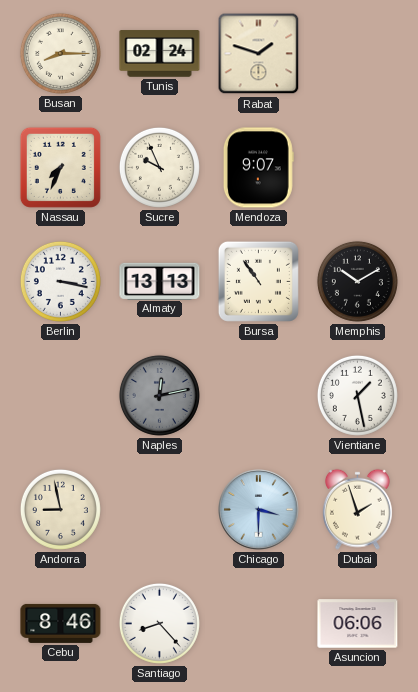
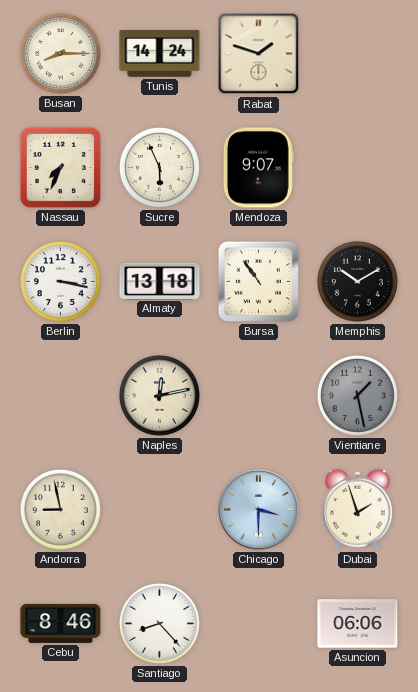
Tunis: 02:24 -> 14:24 (160, 54)
Sucre: 9:56 -> 5:56 (159, 167)
Almaty: 13:13 -> 13:18 (160, 281)
Naples dial: grey -> cream (159, 395)
Vientiane dial: white -> grey (357, 395)
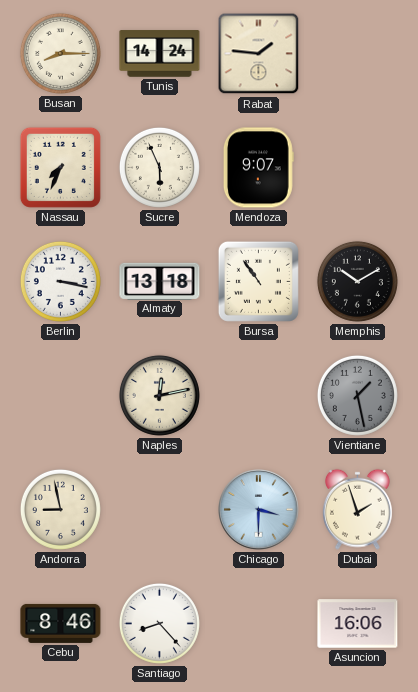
Rabat: 1:48 -> 1:46 (259, 54)
Asuncion: 06:06 -> 16:06 (358, 624)
